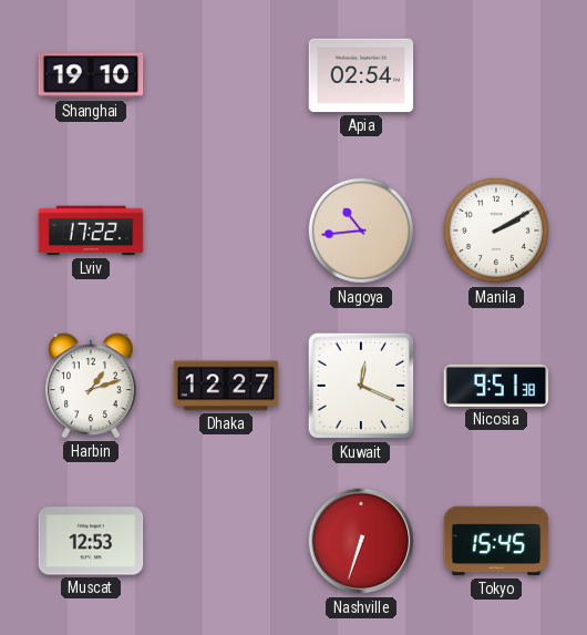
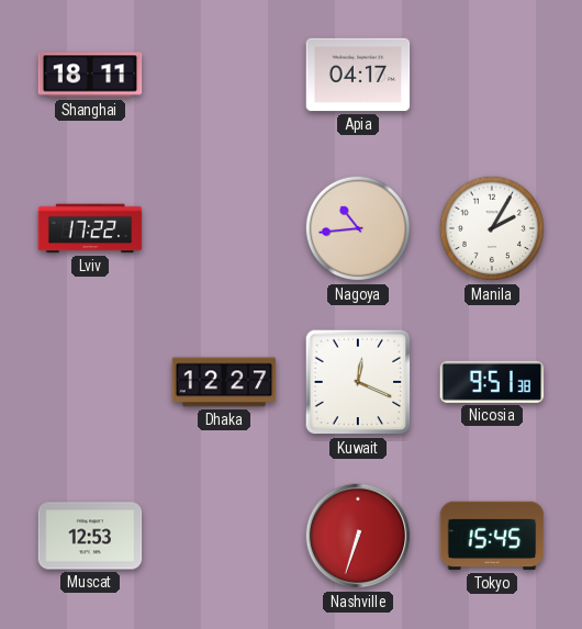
Shanghai: 19:10 -> 18:11 (90, 75)
Apia: 02:54 -> 04:17 (358, 75)
Manila: 2:10 -> 2:05 (492, 228)
Harbin: 1:12 -> none (91, 386)
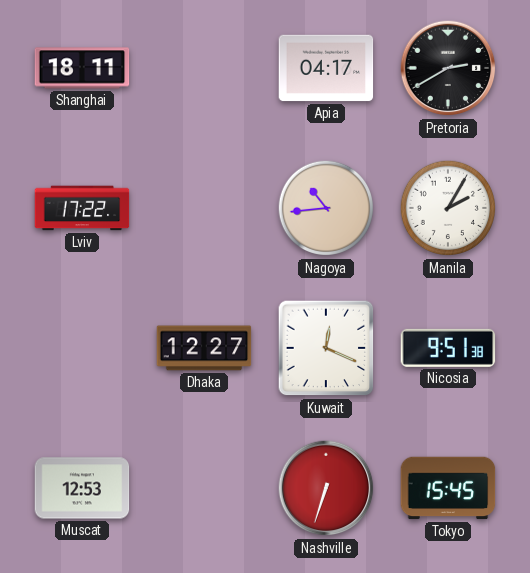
Pretoria: none -> 2:40 (448, 68)
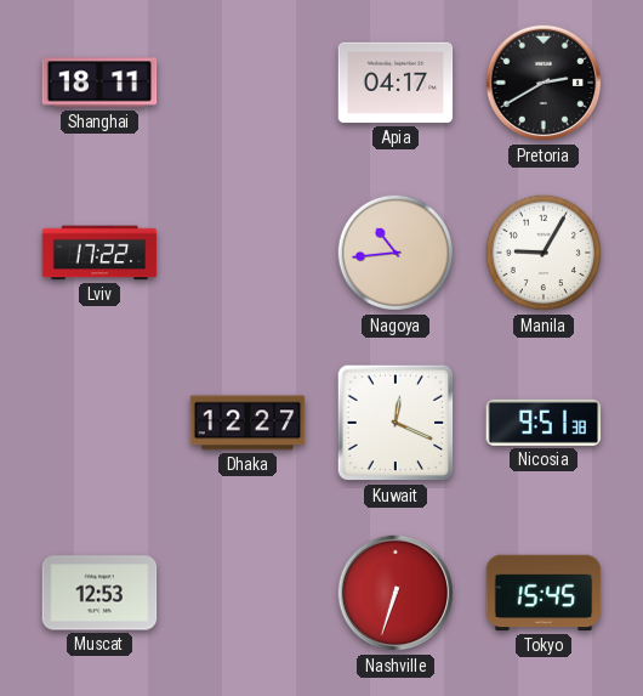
Manila: 2:05 -> 9:05 (544, 253)
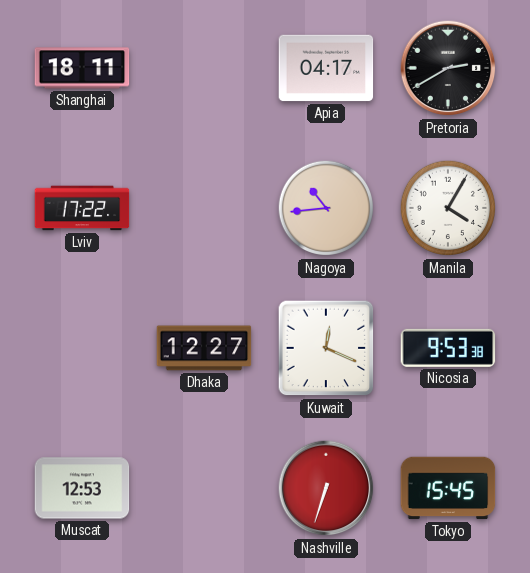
Manila: 9:05 -> 4:05 (448, 208)
Nicosia: 9:51 -> 9:53 (448, 348)
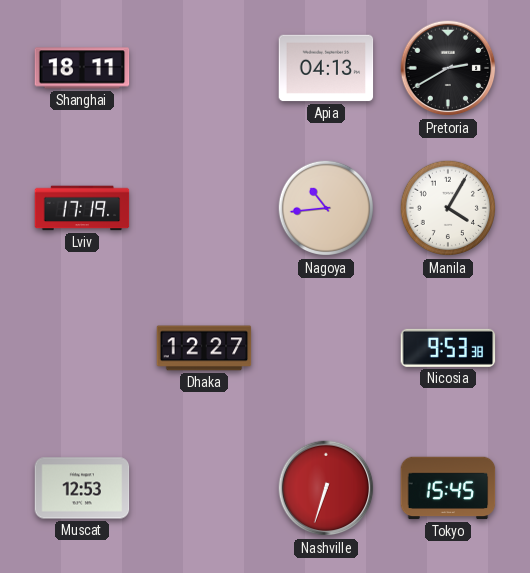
Apia: 04:17 -> 04:13 (326, 68)
Lviv: 17:22 -> 17:19 (82, 208)
Kuwait: 12:19 -> none (326, 348)
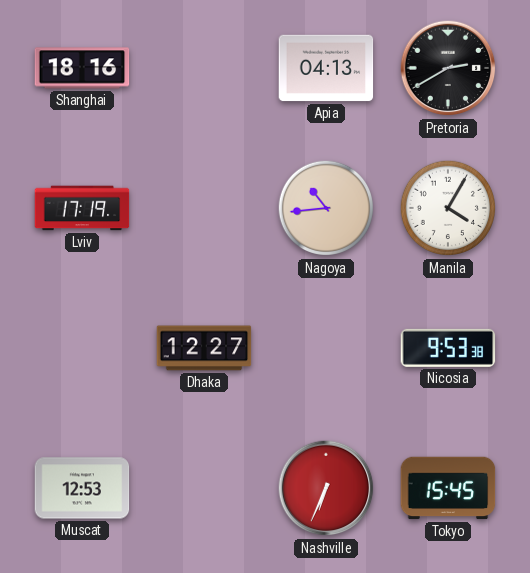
Shanghai: 18:11 -> 18:16 (82, 68)
Nashville: 6:33 -> 6:34 (326, 488)
